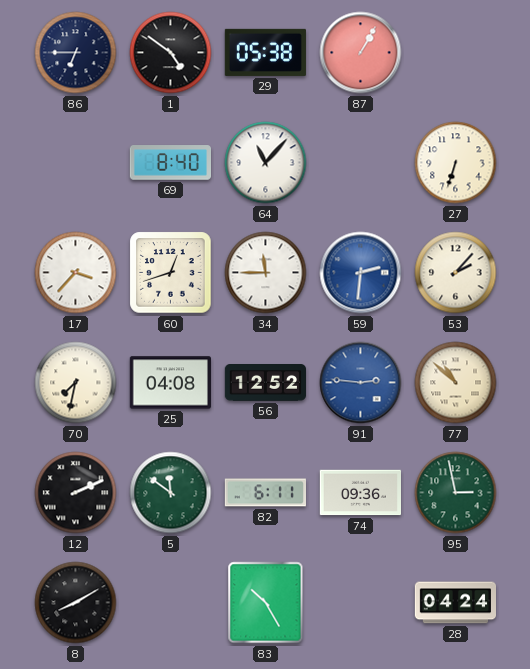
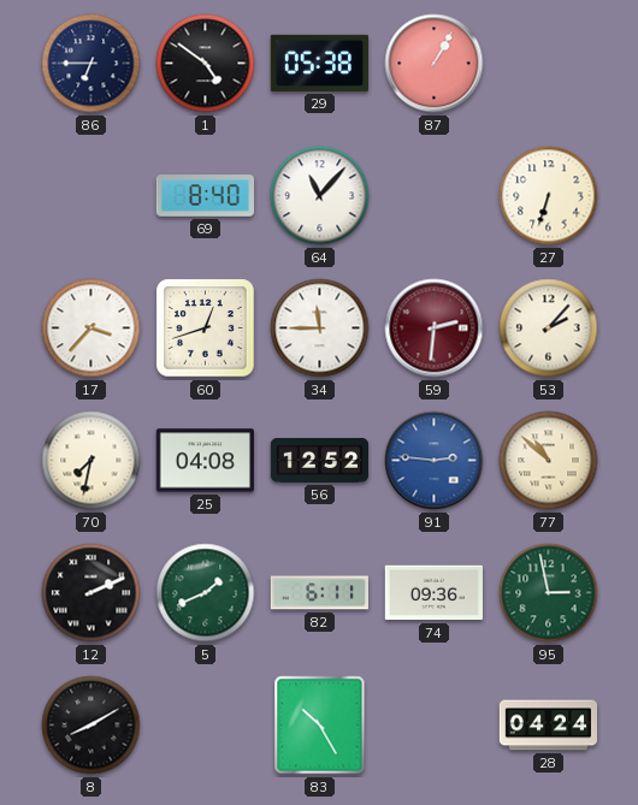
59 dial: blue -> burgundy (435, 328)
5: 11:51 -> 1:41 (206, 593)
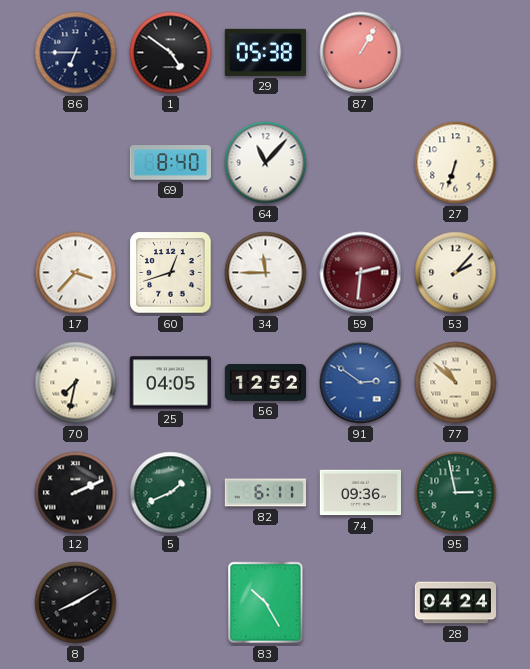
25: 04:08 -> 04:05 (170, 383)
91: 2:46 -> 2:51 (361, 383)
